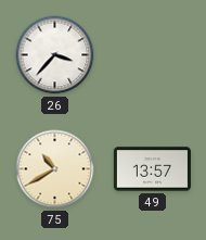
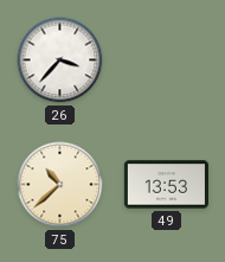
75: 10:40 -> 10:38 (60, 185)
49: 13:57 -> 13:53 (166, 185)
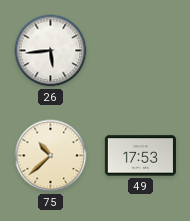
26: 3:37 -> 5:44 (51, 51)
49: 13:53 -> 17:53 (140, 156)
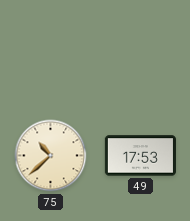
26: 5:44 -> none (51, 51)
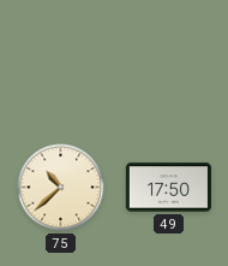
49: 17:53 -> 17:50 (168, 188)
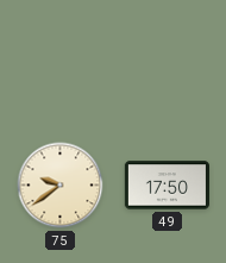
75: 10:38 -> 9:39 (61, 186)
